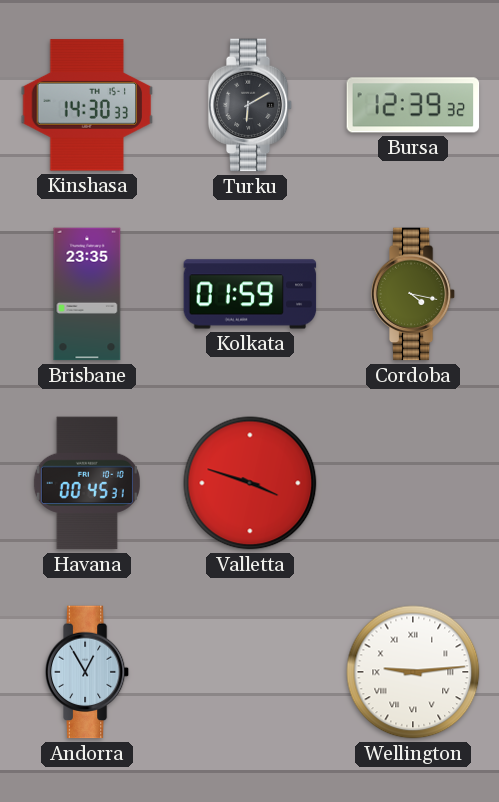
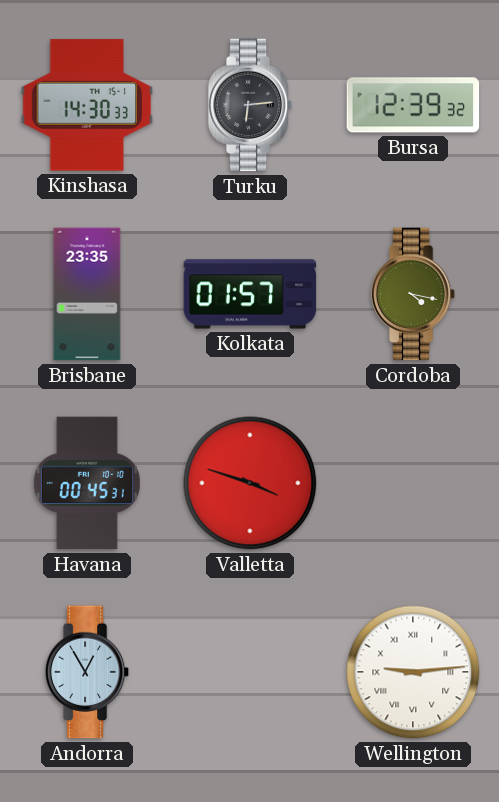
Turku: 6:10 -> 6:14 (250, 105)
Kolkata: 01:59 -> 01:57 (250, 294)
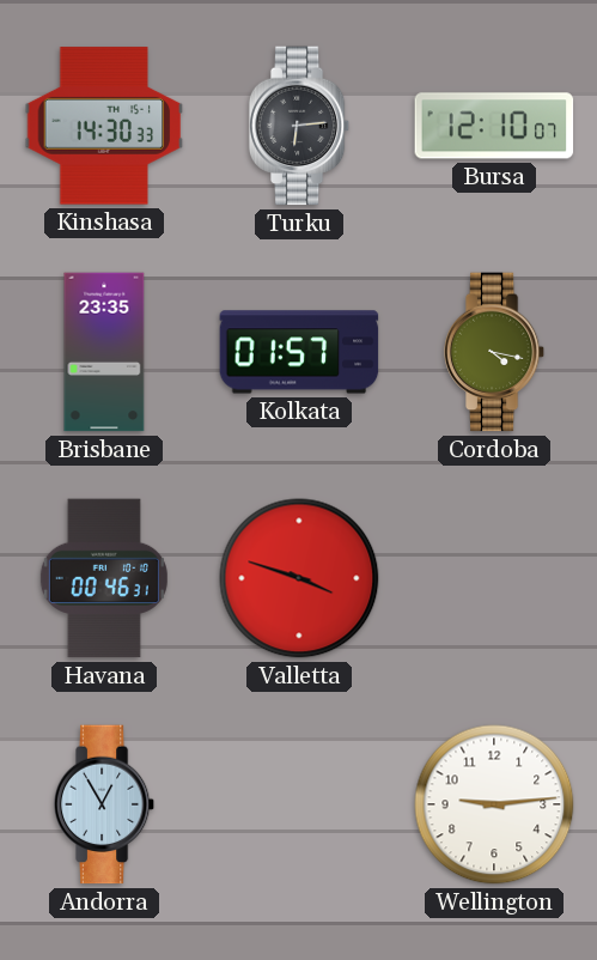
Bursa: 12:39 -> 12:10 (494, 126)
Havana: 00:45 -> 00:46 (104, 578)
Wellington numerals: Roman -> Arabic (494, 804)
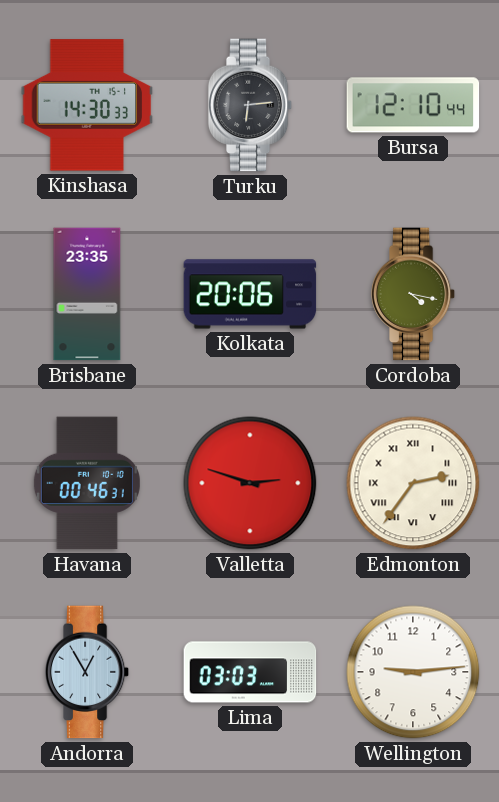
Bursa: 12:10:07 -> 12:10:44 (413, 105)
Kolkata: 01:57 -> 20:06 (250, 294)
Valletta: 3:48 -> 2:48 (250, 483)
Edmonton: none -> 2:36 (413, 483)
Lima: none -> 03:03 (250, 672)
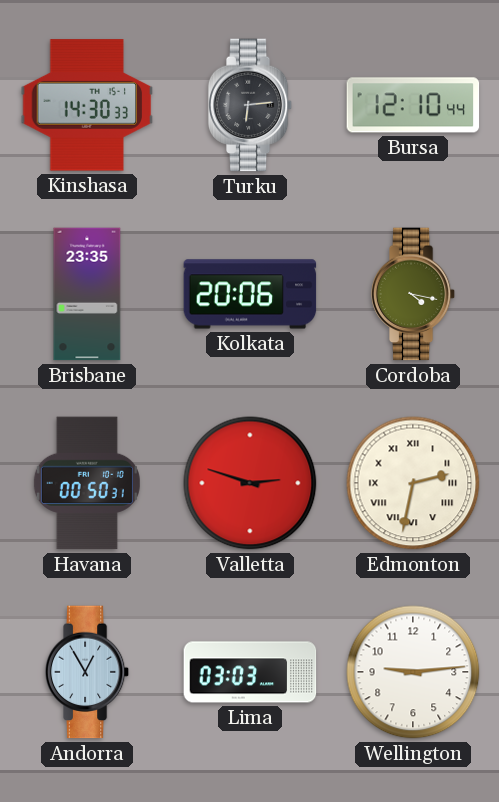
Havana: 00:46 -> 00:50 (87, 483)
Edmonton: 2:36 -> 2:32 (413, 483)
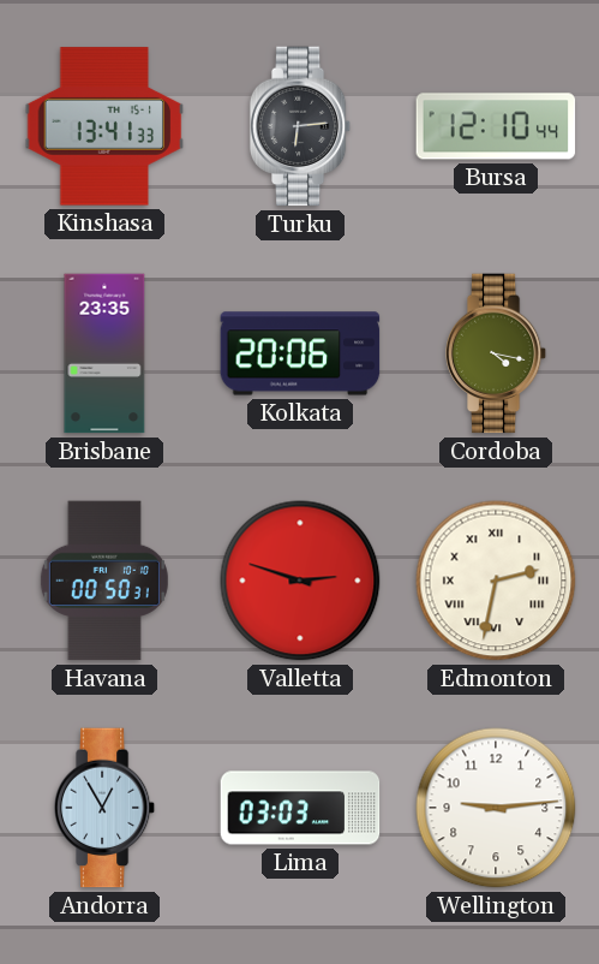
Kinshasa: 14:30 -> 13:41 (104, 126)
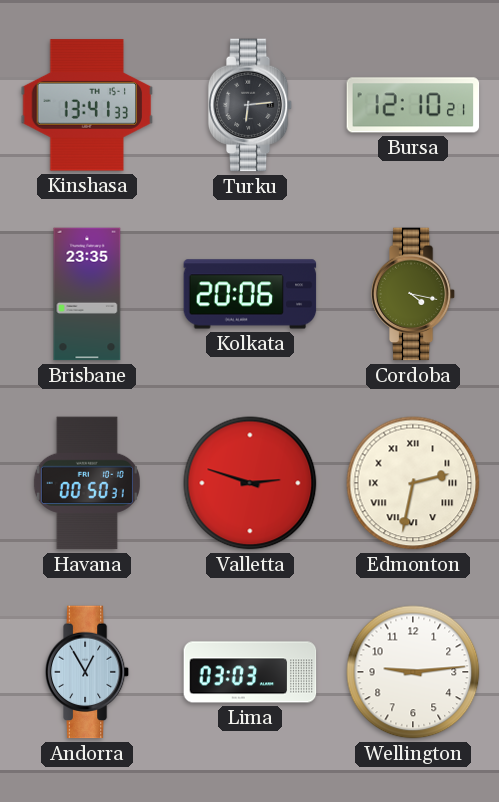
Bursa: 12:10:44 -> 12:10:21 (413, 105)
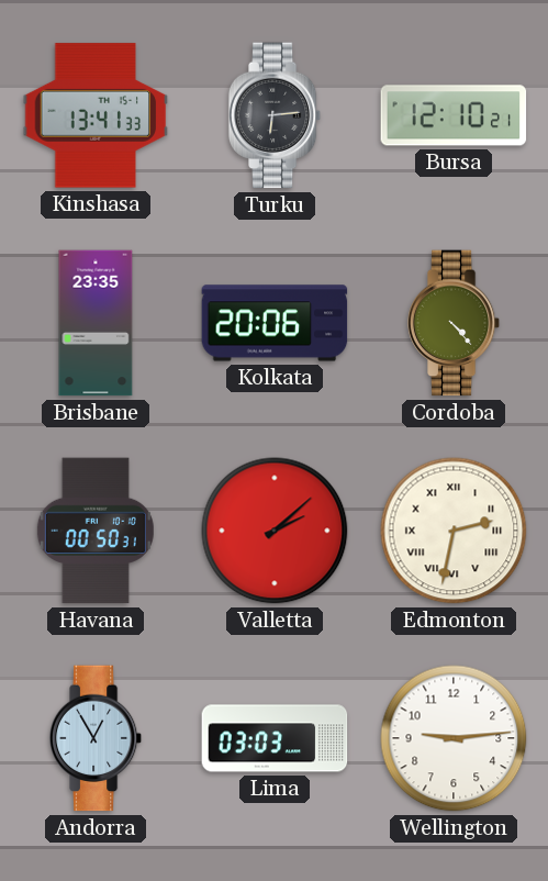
Cordoba: 4:17 -> 4:23 (454, 323)
Valletta: 2:48 -> 2:08 (275, 531)
